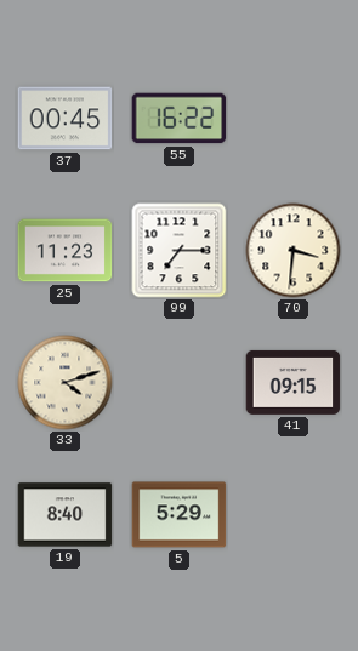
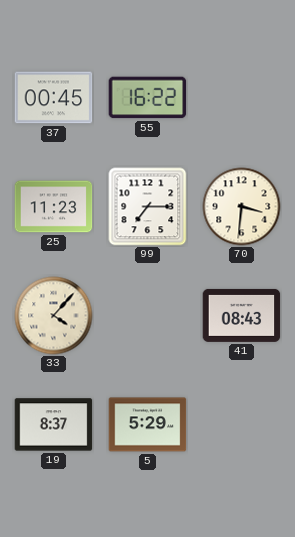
33: 4:12 -> 4:07 (54, 316)
41: 09:15 -> 08:43 (242, 315)
19: 8:40 -> 8:37 (54, 425)
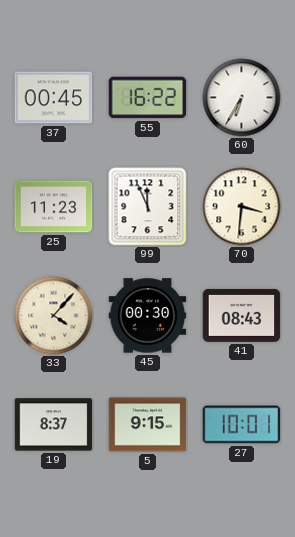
60: none -> 6:35 (242, 98)
99: 7:15 -> 11:56 (148, 207)
45: none -> 00:30 (148, 316)
5: 5:29 -> 9:15 (148, 425)
27: none -> 10:01 (242, 425)
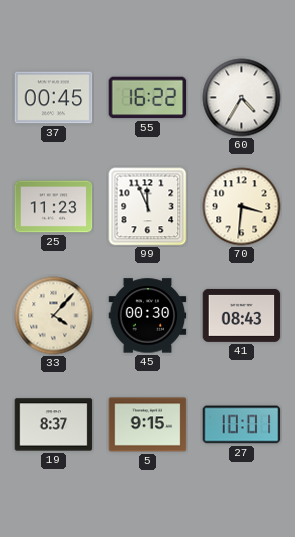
60: 6:35 -> 4:35 (242, 98)
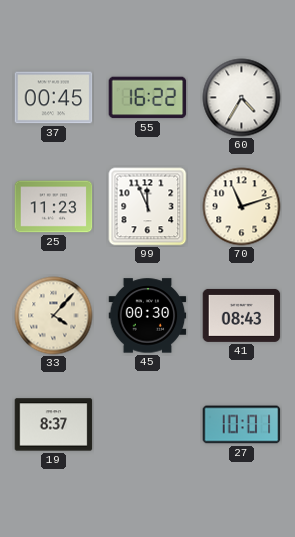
70: 3:31 -> 11:12 (242, 207)
5: 9:15 -> none (148, 425)
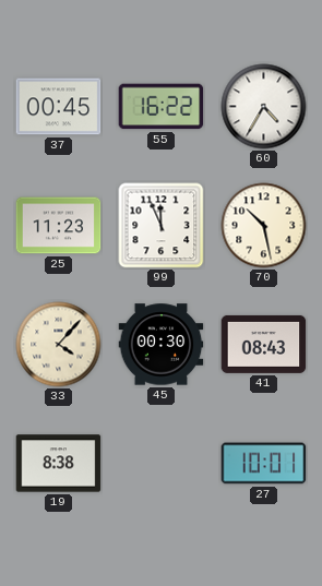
70: 11:12 -> 10:28 (264, 226)
19: 8:37 -> 8:38 (59, 464)
